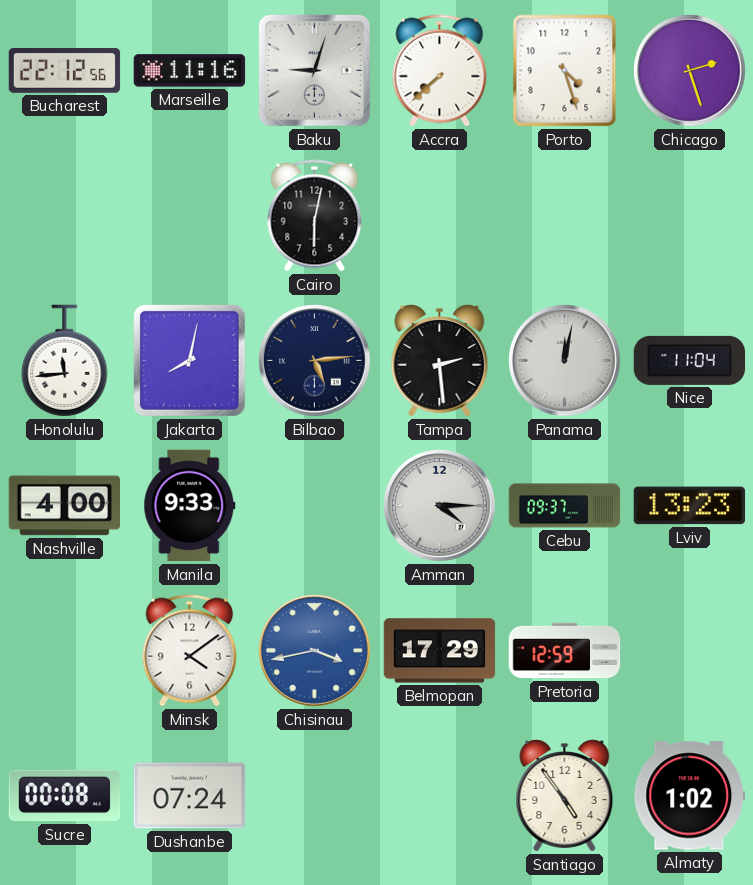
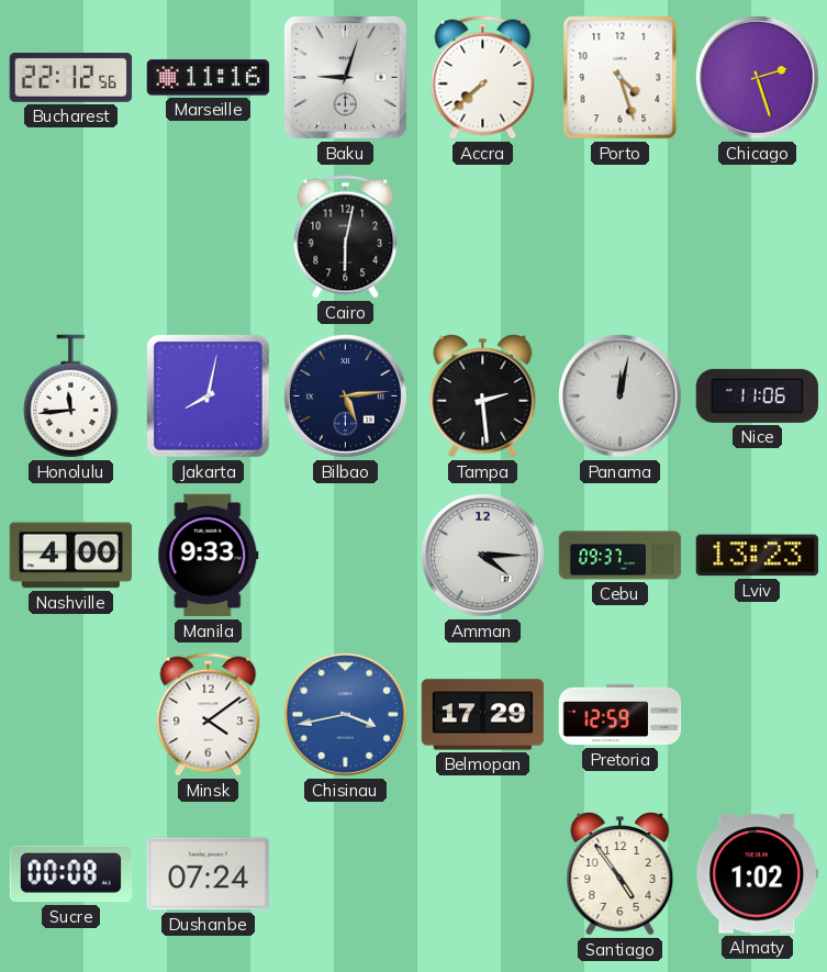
Nice: 11:04 -> 11:06 (758, 395)
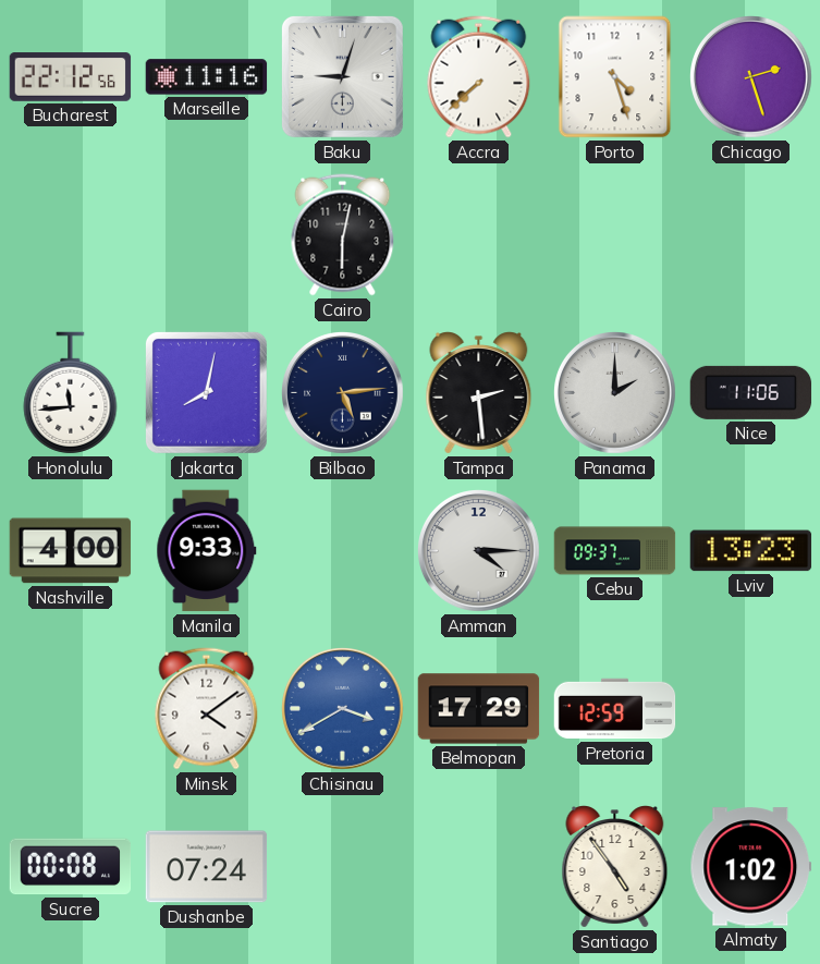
Panama: 12:02 -> 2:00 (615, 393)
Chisinau: 3:43 -> 3:40 (343, 709)
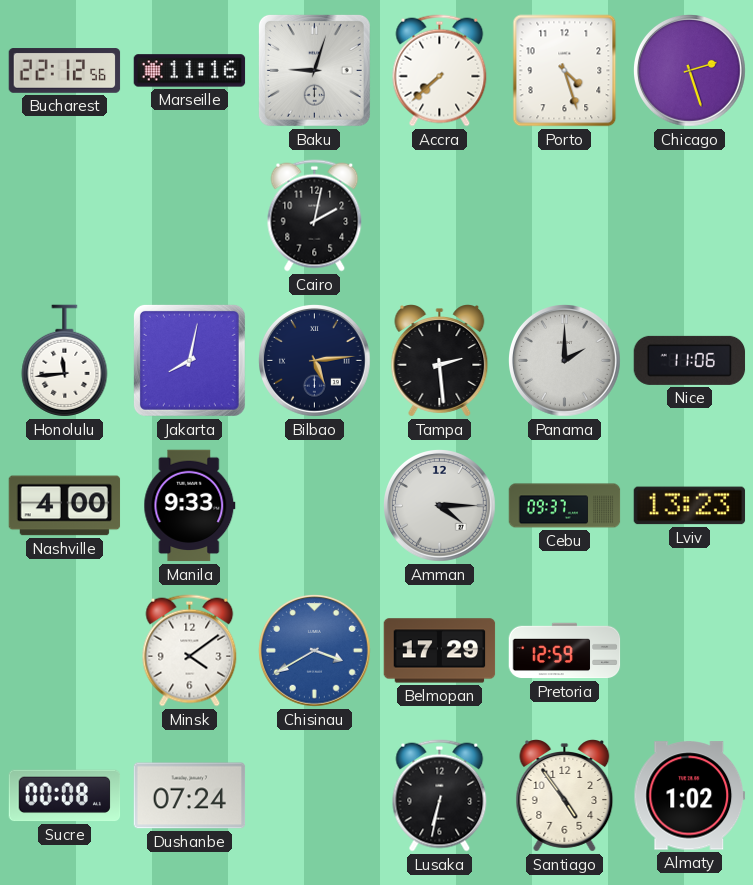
Cairo: 6:02 -> 2:02 (315, 216)
Lusaka: none -> 6:32 (440, 796)
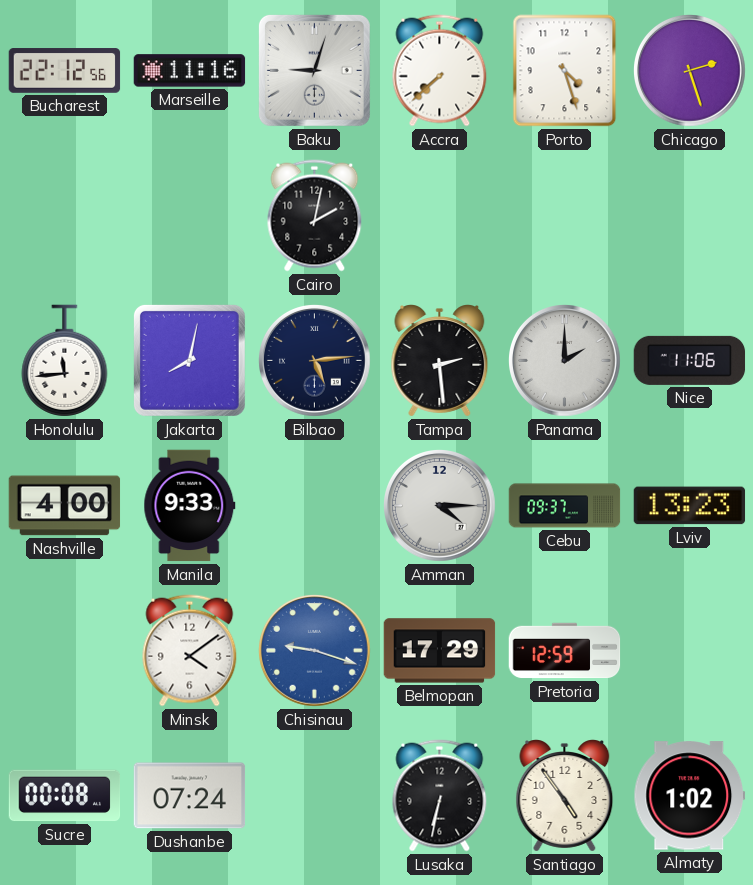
Chisinau: 3:40 -> 9:18 (315, 651)
